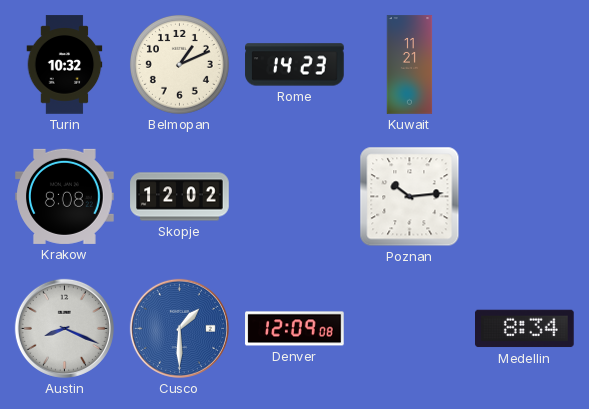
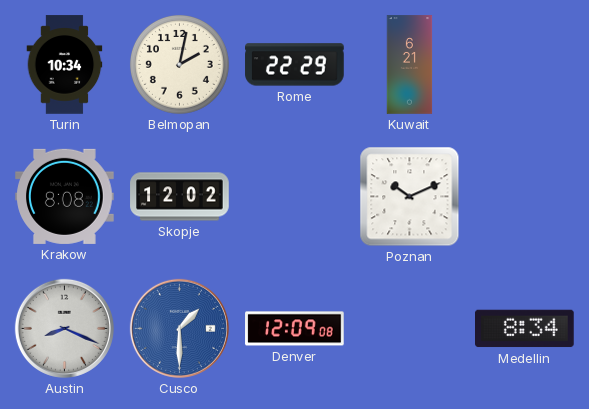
Turin: 10:32 -> 10:34 (65, 65)
Belmopan: 1:11 -> 2:02 (179, 64)
Rome: 14:23 -> 22:29 (295, 65)
Kuwait: 11:21 -> 6:21 (410, 65)
Poznan: 10:14 -> 10:11 (410, 197)
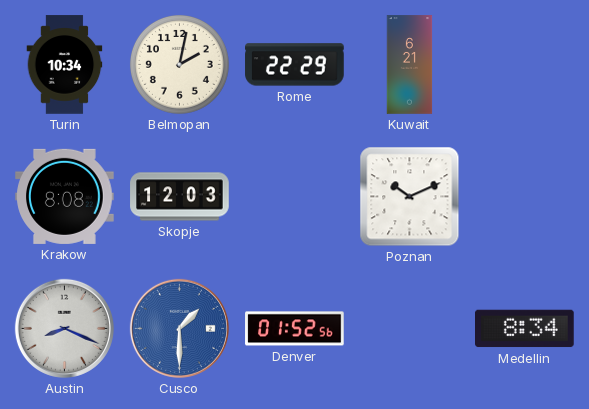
Skopje: 12:02 -> 12:03 (180, 197)
Denver: 12:09 -> 01:52 (295, 329)
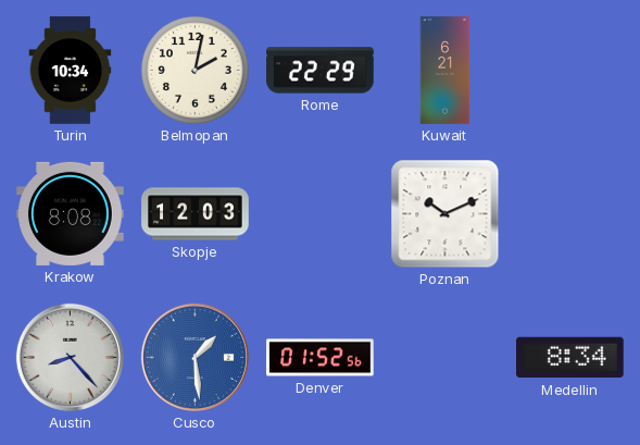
Austin: 8:19 -> 8:23 (70, 357)
Cusco: 1:30 -> 1:29 (194, 357)
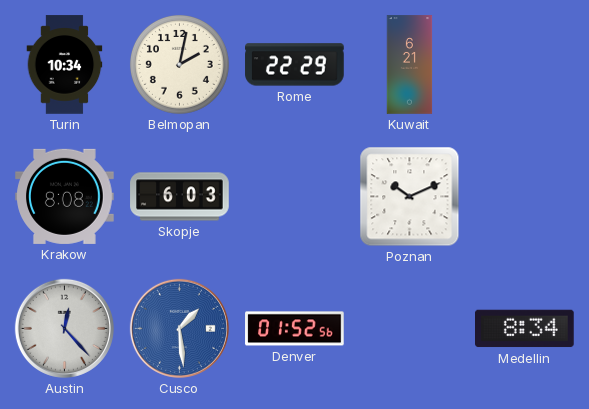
Skopje: 12:03 -> 6:03 (180, 197)
Austin: 8:23 -> 12:23 (64, 328)
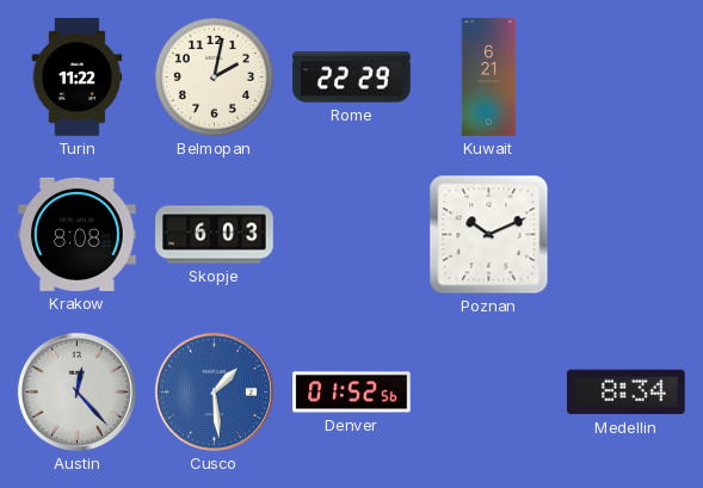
Turin: 10:34 -> 11:22 (78, 78)
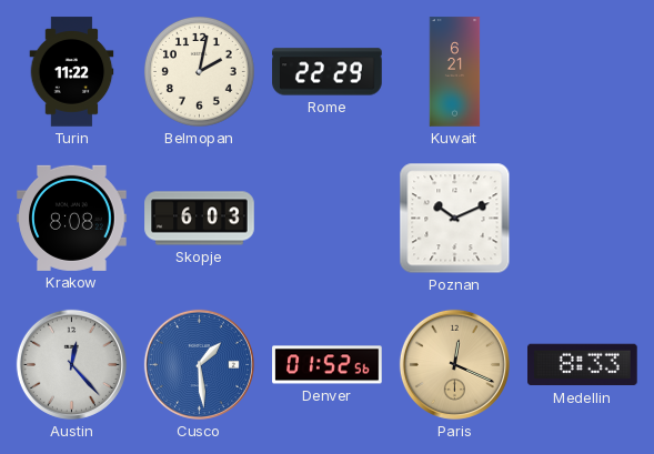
Paris: none -> 12:19 (454, 364)
Medellin: 8:34 -> 8:33 (583, 365)
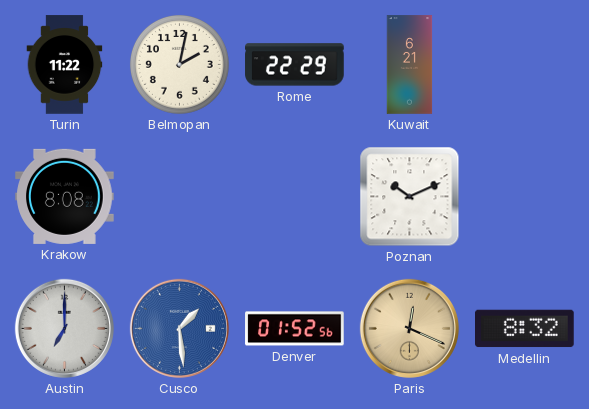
Skopje: 6:03 -> none (200, 219)
Austin: 12:23 -> 7:00 (64, 328)
Medellin: 8:33 -> 8:32 (525, 329)
